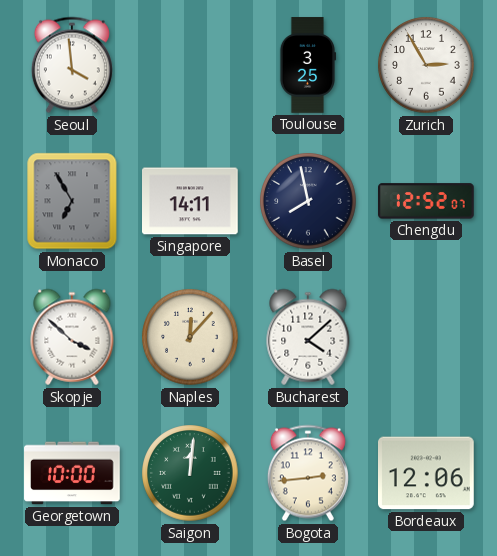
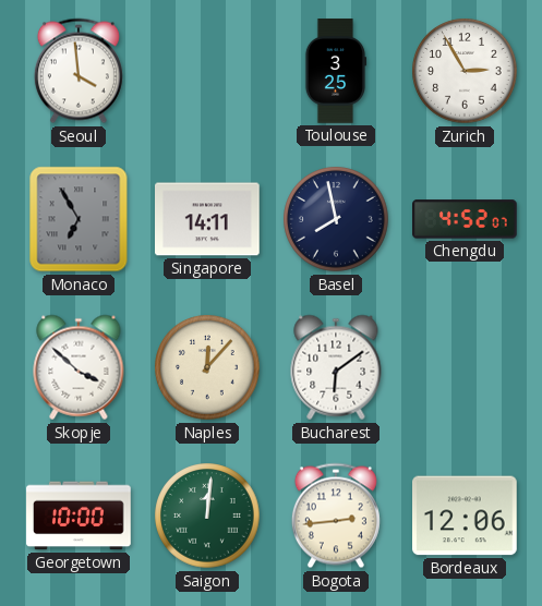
Chengdu: 12:52 -> 4:52 (466, 219)
Bucharest: 4:08 -> 6:09 (336, 367)
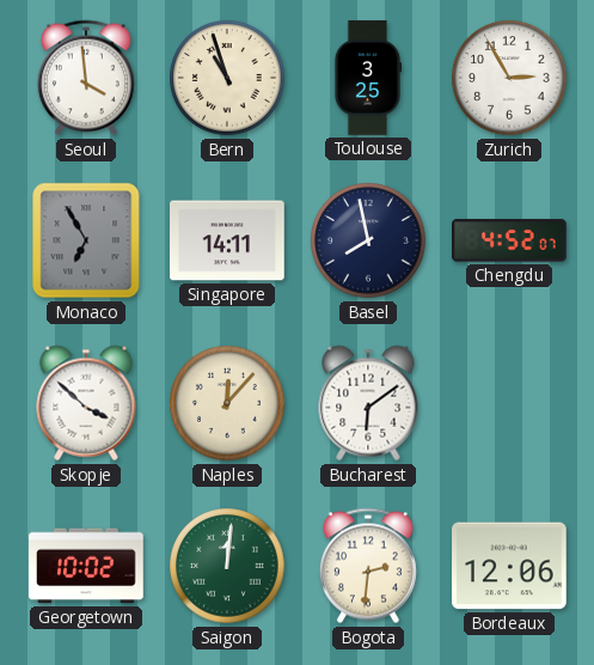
Bern: none -> 10:57 (227, 78)
Georgetown: 10:00 -> 10:02 (86, 566)
Bogota: 2:44 -> 2:31 (368, 566)
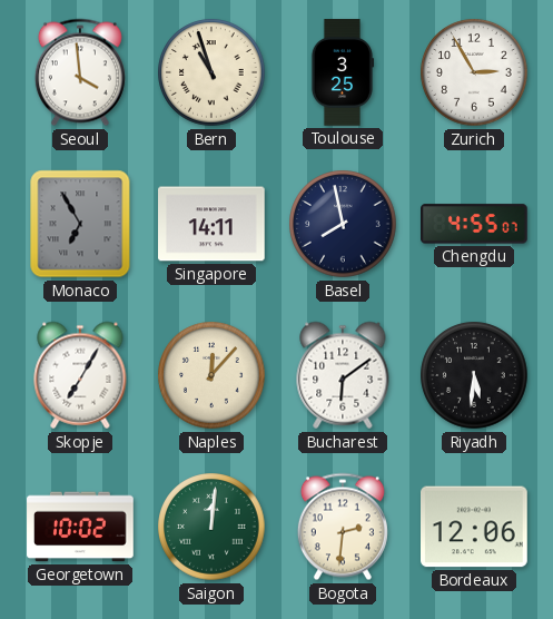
Chengdu: 4:52 -> 4:55 (475, 224)
Skopje: 3:52 -> 7:05 (80, 375)
Riyadh: none -> 5:31 (474, 375)
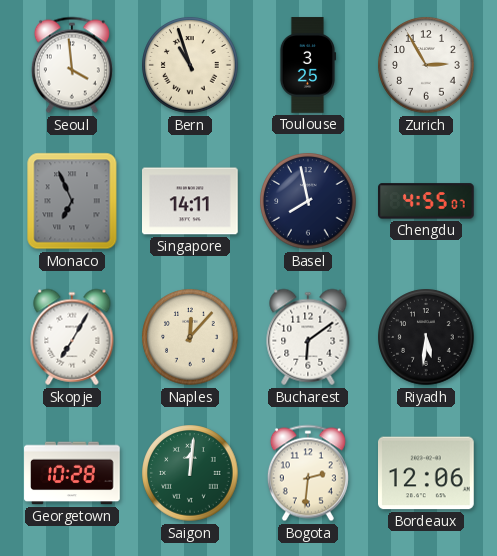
Monaco: 6:55 -> 6:56 (72, 201)
Georgetown: 10:02 -> 10:28 (72, 473)
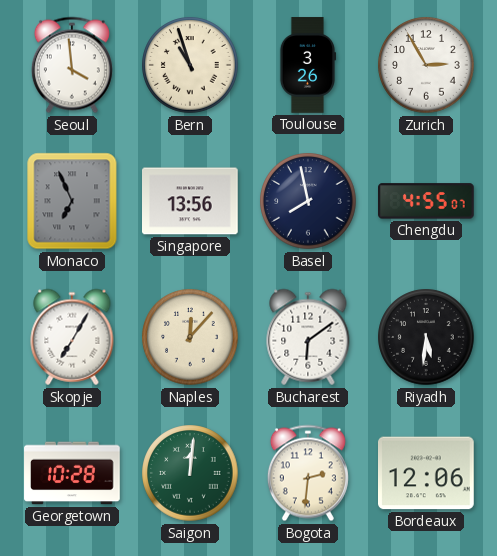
Toulouse: 3:25 -> 3:26 (308, 65)
Singapore: 14:11 -> 13:56 (191, 201)
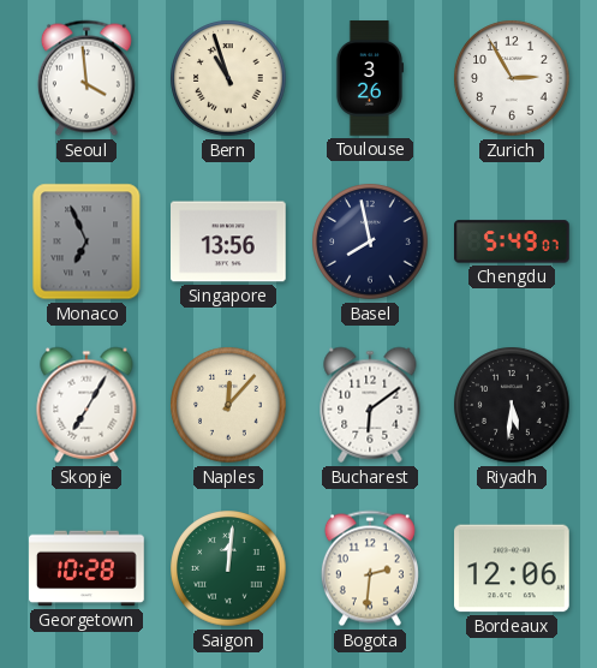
Chengdu: 4:55 -> 5:49 (513, 241)
